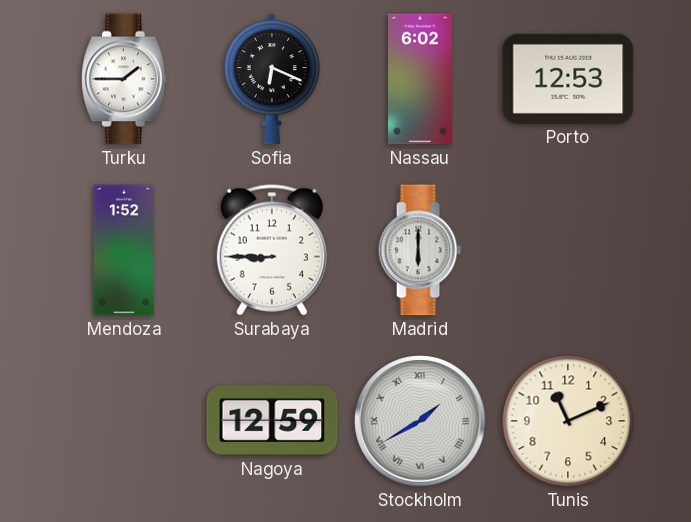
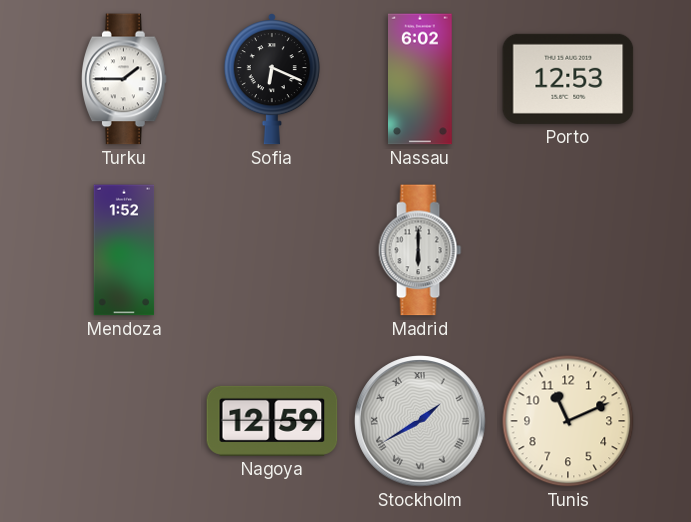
Surabaya: 8:45 -> none (272, 250)
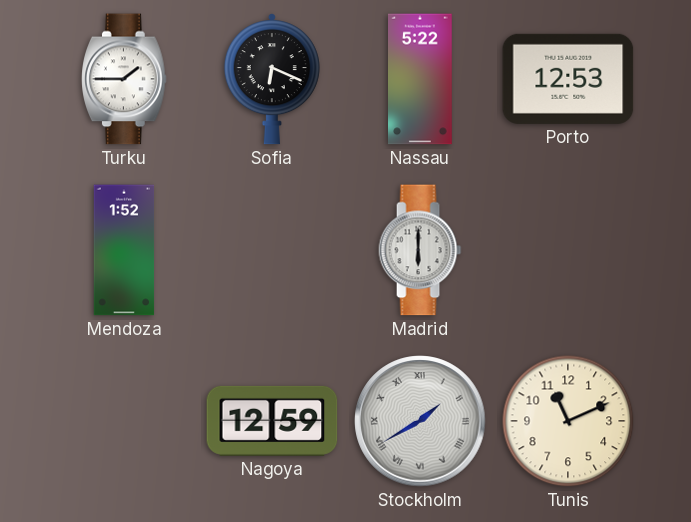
Nassau: 6:02 -> 5:22 (421, 79)
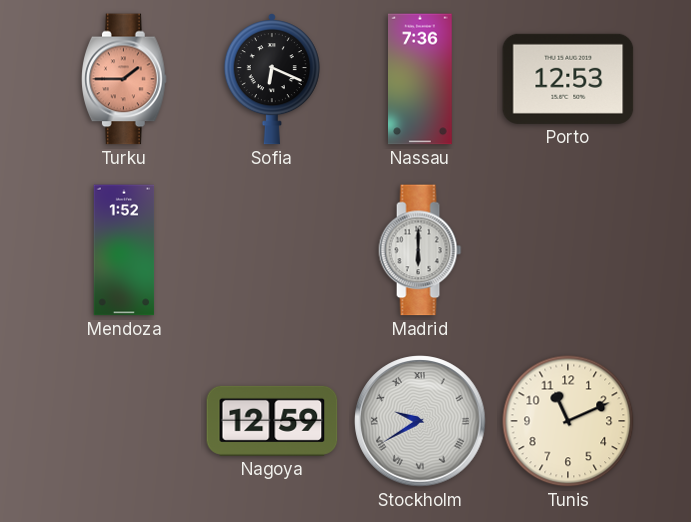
Turku dial: white -> salmon (124, 79)
Nassau: 5:22 -> 7:36 (421, 79)
Stockholm: 1:40 -> 9:40 (420, 421)
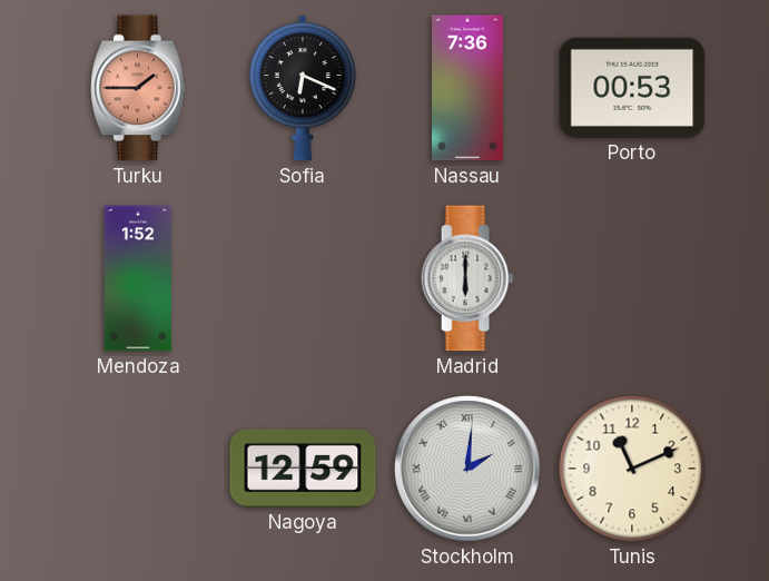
Porto: 12:53 -> 00:53 (632, 88)
Stockholm: 9:40 -> 2:01 (467, 469)
